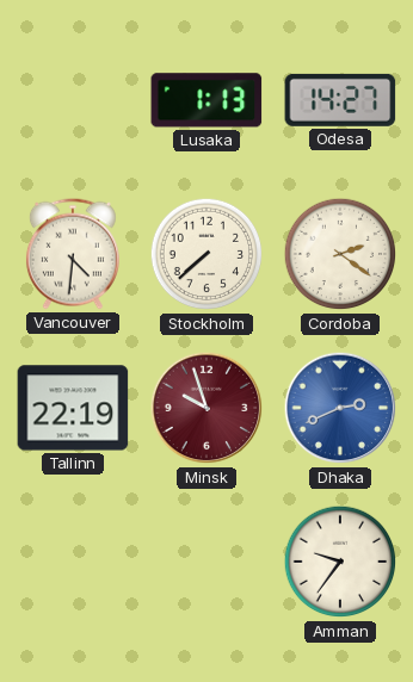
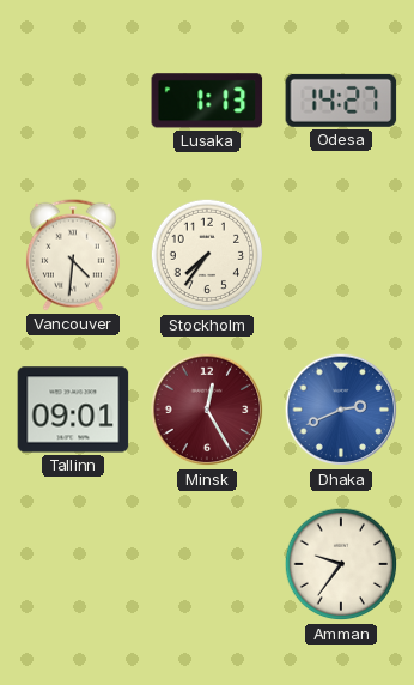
Stockholm: 7:38 -> 7:36 (207, 255)
Cordoba: 2:21 -> none (340, 254)
Tallinn: 22:19 -> 09:01 (73, 410)
Minsk: 9:57 -> 12:25 (207, 410)
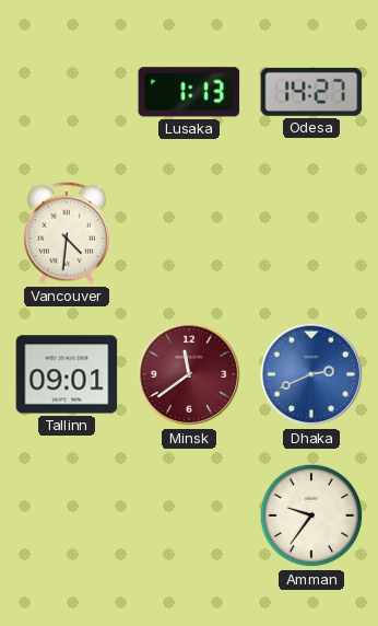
Stockholm: 7:36 -> none (207, 255)
Minsk: 12:25 -> 11:39 (189, 374)
